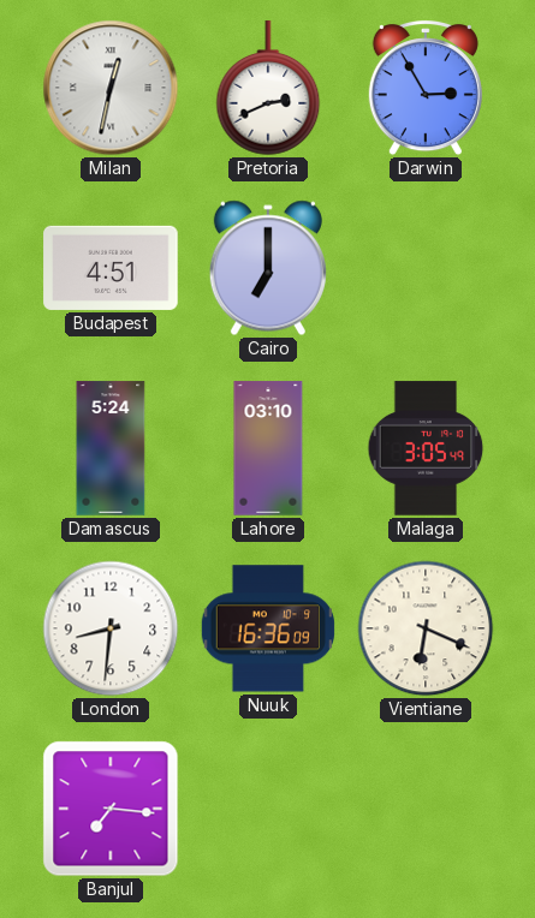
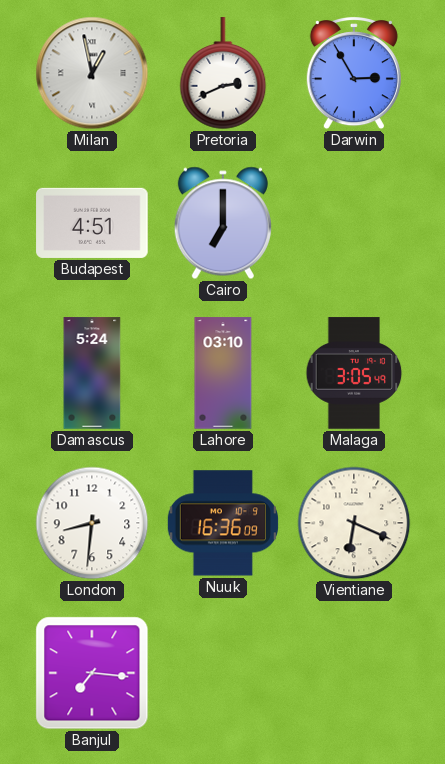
Milan: 12:32 -> 12:58 (92, 73)
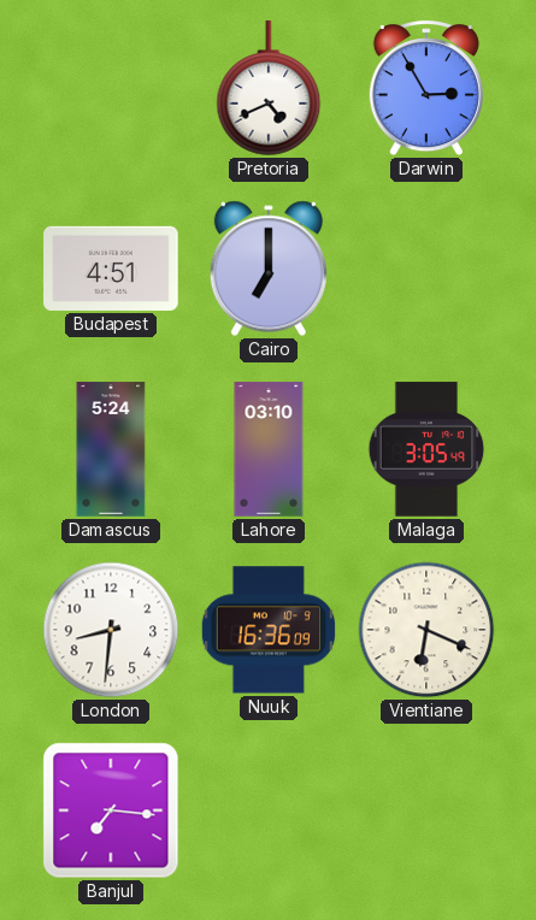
Milan: 12:58 -> none (92, 73)
Pretoria: 2:41 -> 4:41 (269, 89)
